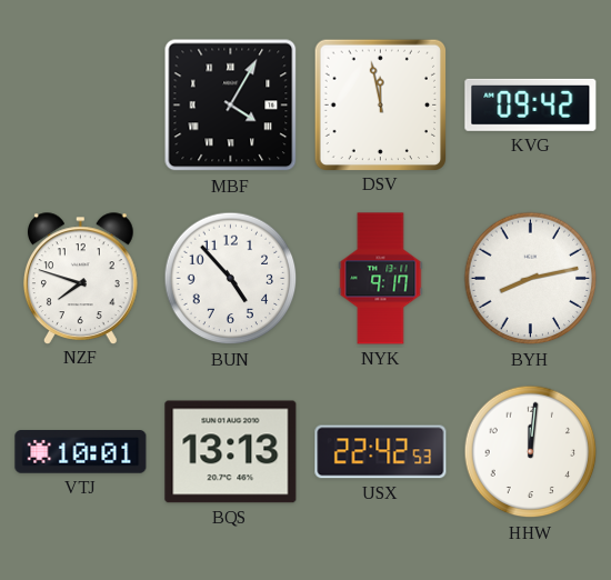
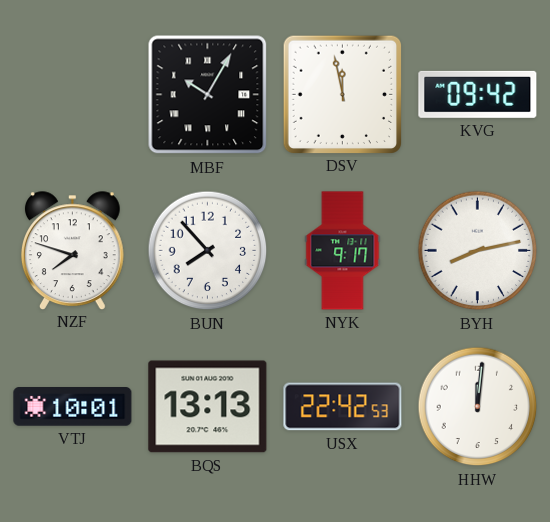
MBF: 4:05 -> 10:05 (208, 95)
BUN: 4:53 -> 7:53 (208, 251)
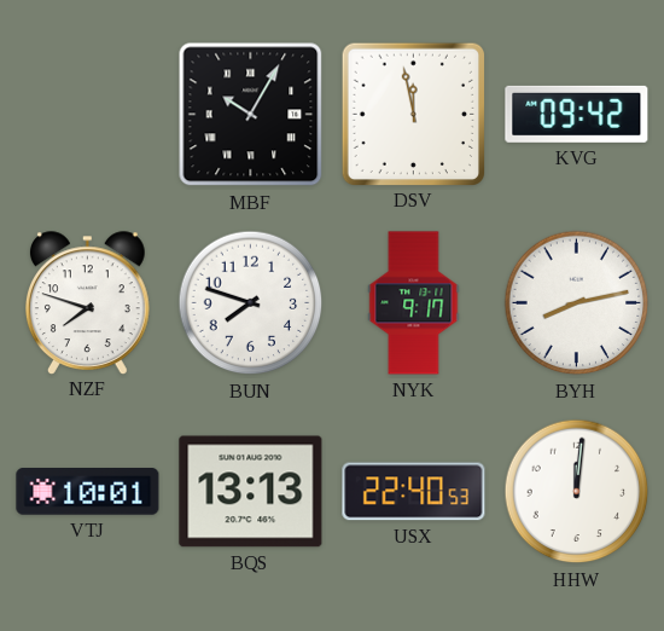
BUN: 7:53 -> 7:48 (251, 303)
USX: 22:42 -> 22:40 (414, 492)
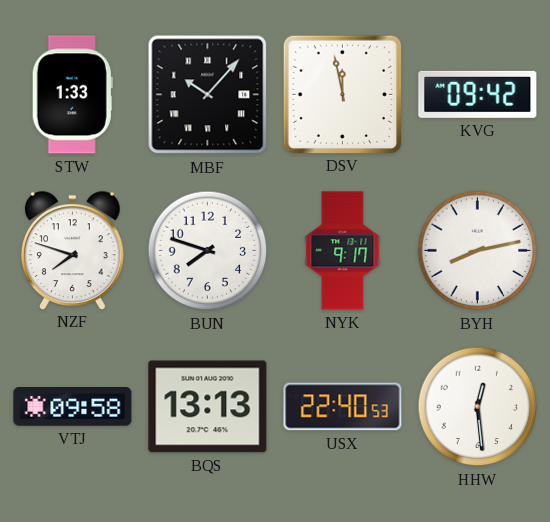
STW: none -> 1:33 (72, 95)
MBF: 10:05 -> 10:07 (208, 95)
VTJ: 10:01 -> 09:58 (73, 407)
HHW: 12:01 -> 12:29 (478, 407)
